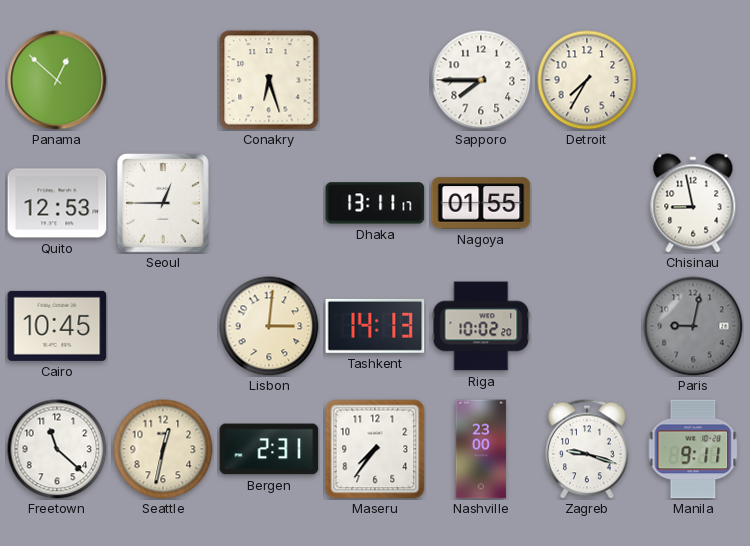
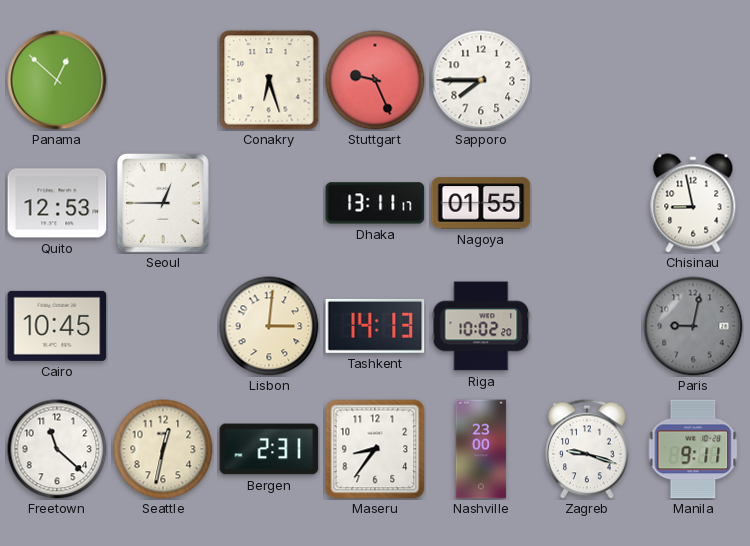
Stuttgart: none -> 9:26 (375, 80)
Detroit: 7:35 -> none (587, 80)
Maseru: 7:36 -> 8:36 (375, 449)
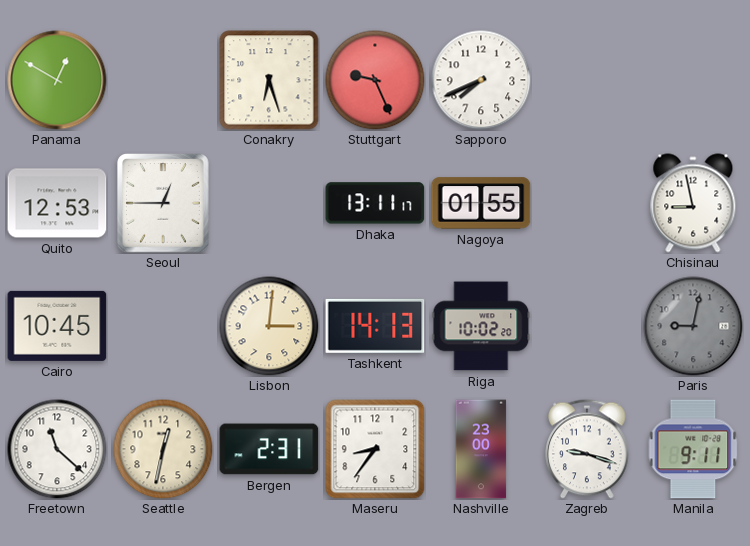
Panama: 12:52 -> 12:50 (57, 80)
Sapporo: 7:45 -> 7:41 (481, 80)
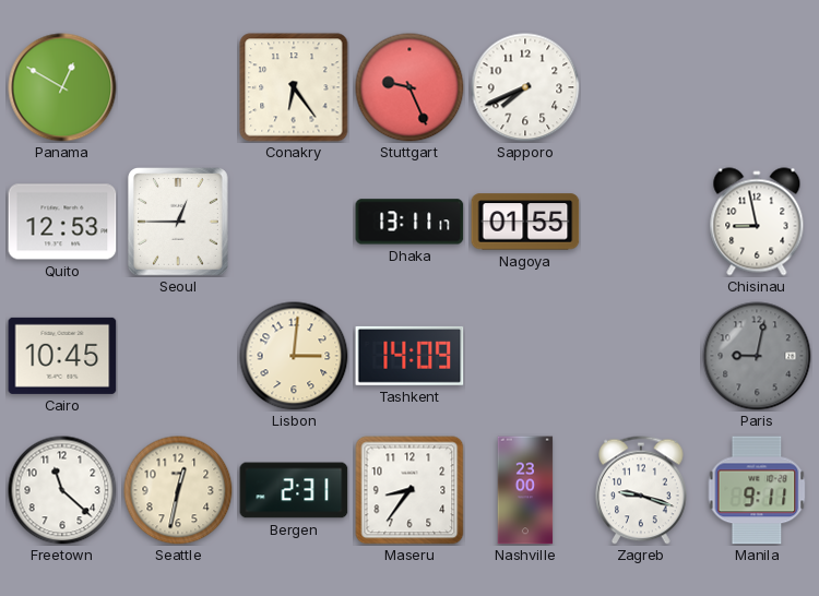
Conakry: 6:27 -> 6:24 (294, 87)
Tashkent: 14:13 -> 14:09 (410, 356)
Riga: 10:02 -> none (481, 326)
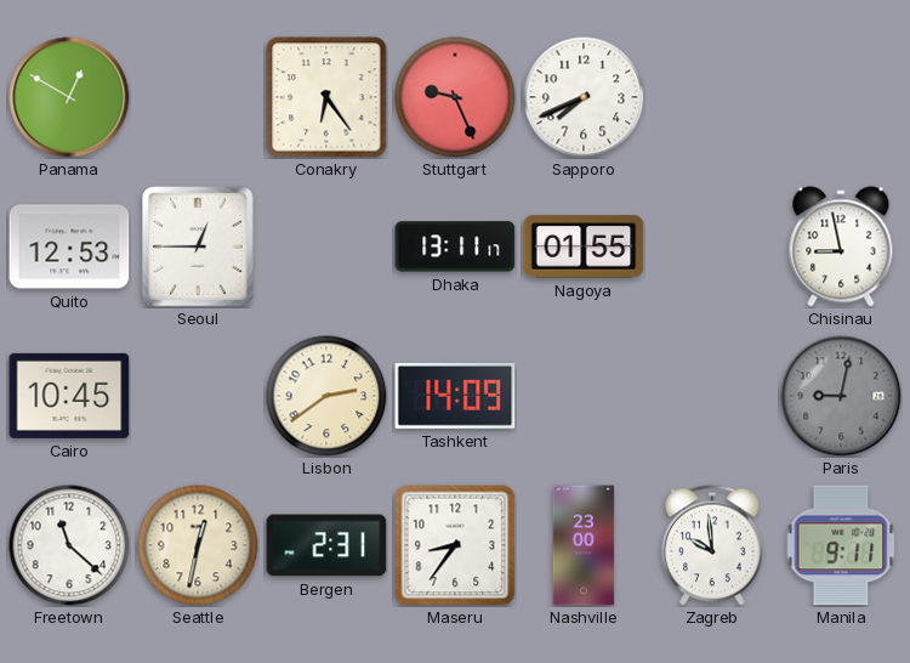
Lisbon: 3:01 -> 2:39 (326, 396)
Zagreb: 9:18 -> 9:59 (712, 545)
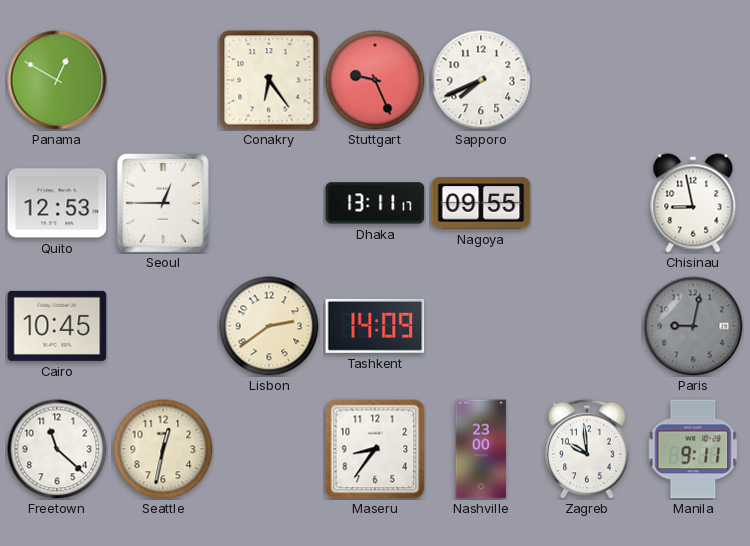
Nagoya: 01:55 -> 09:55 (481, 203)
Bergen: 2:31 -> none (326, 545)
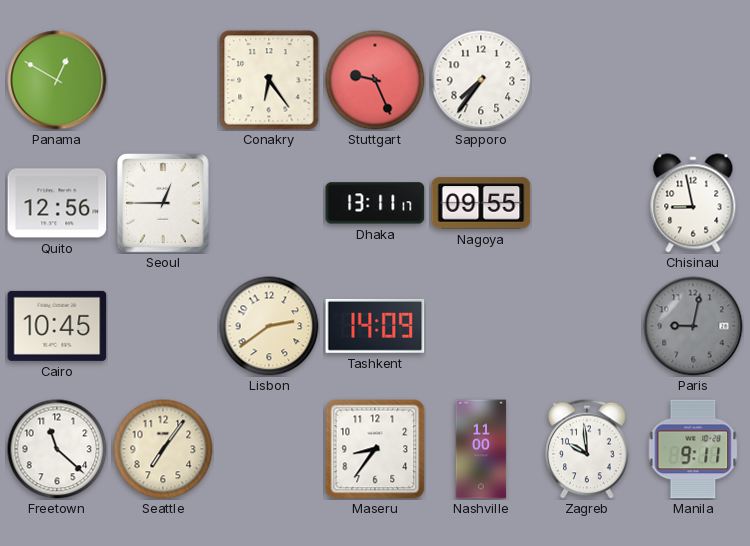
Sapporo: 7:41 -> 7:36 (481, 80)
Quito: 12:53 -> 12:56 (57, 203)
Seattle: 12:32 -> 7:06 (163, 449)
Nashville: 23:00 -> 11:00 (481, 449)
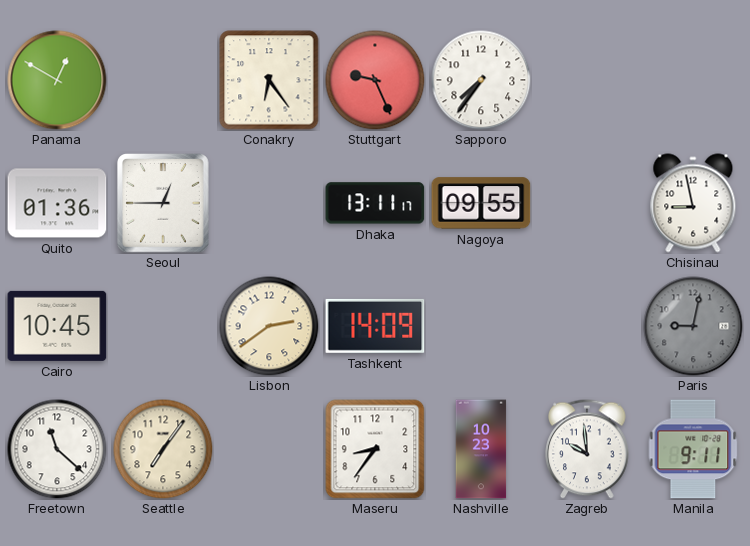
Quito: 12:56 -> 01:36 (57, 203)
Nashville: 11:00 -> 10:23 (481, 449)
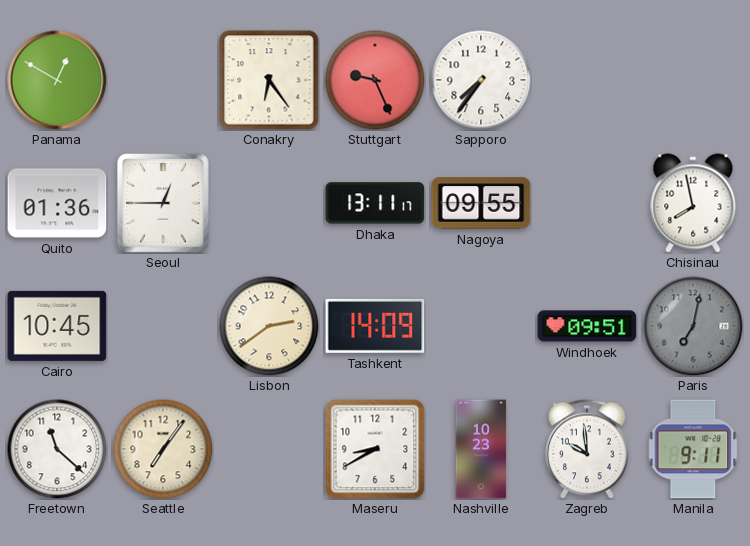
Chisinau: 8:58 -> 7:58 (693, 203)
Windhoek: none -> 09:51 (587, 326)
Paris: 9:02 -> 7:02 (693, 326)
Maseru: 8:36 -> 8:40 (375, 449)
